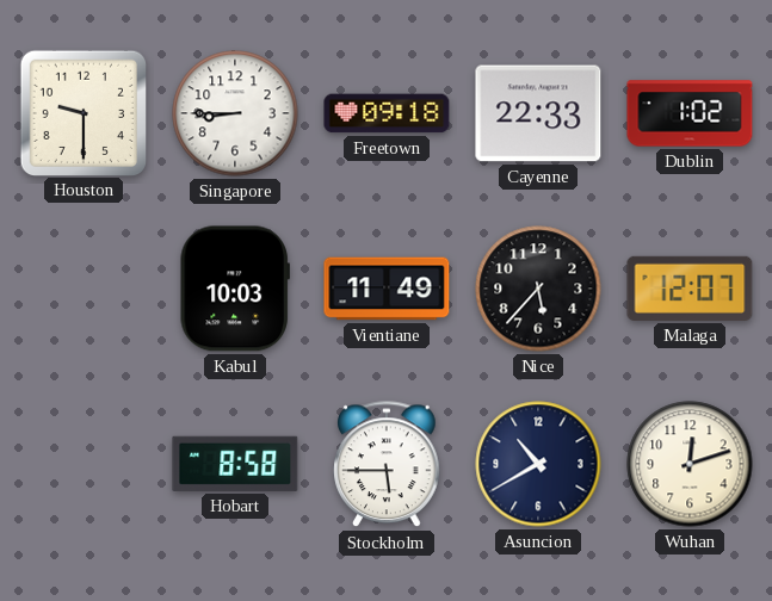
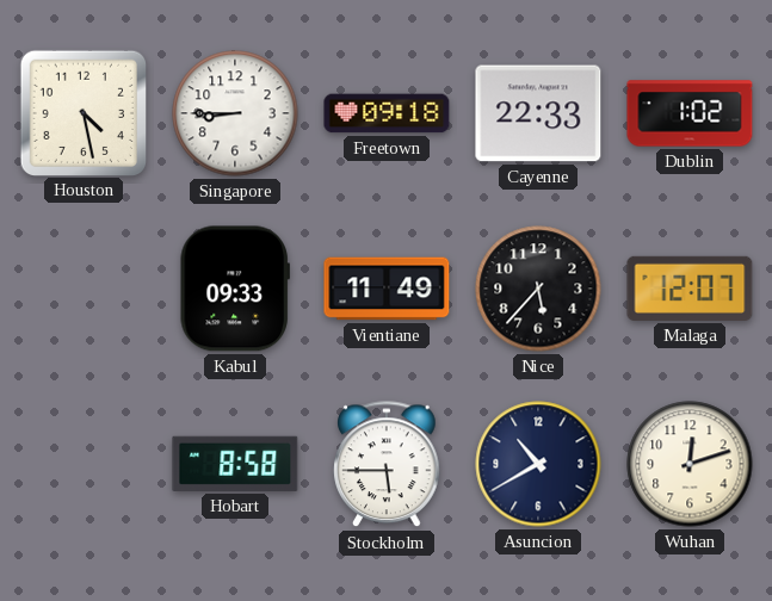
Houston: 9:30 -> 4:28 (82, 112)
Kabul: 10:03 -> 09:33 (235, 289)
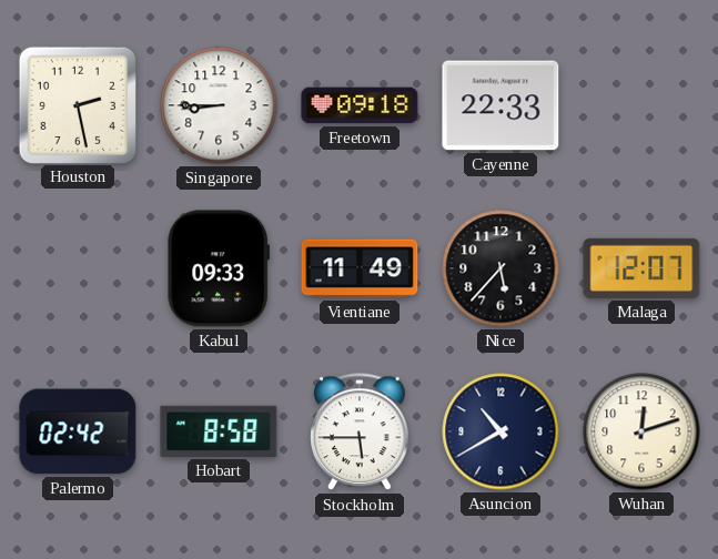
Houston: 4:28 -> 2:28 (77, 104)
Dublin: 1:02 -> none (690, 113)
Palermo: none -> 02:42 (78, 431)
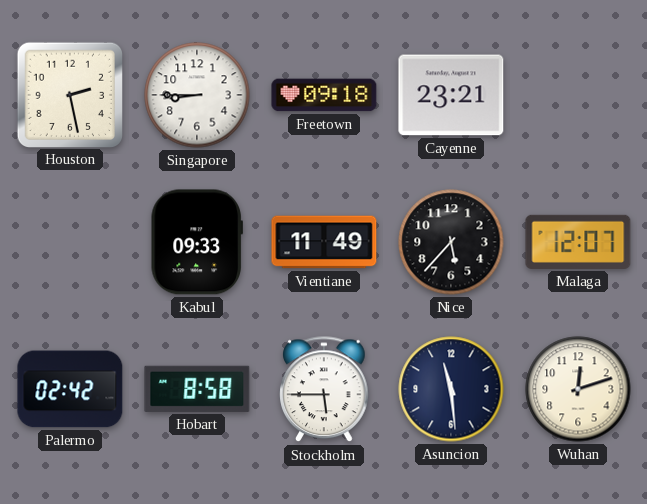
Cayenne: 22:33 -> 23:21 (451, 95)
Asuncion: 10:40 -> 11:29 (451, 389)
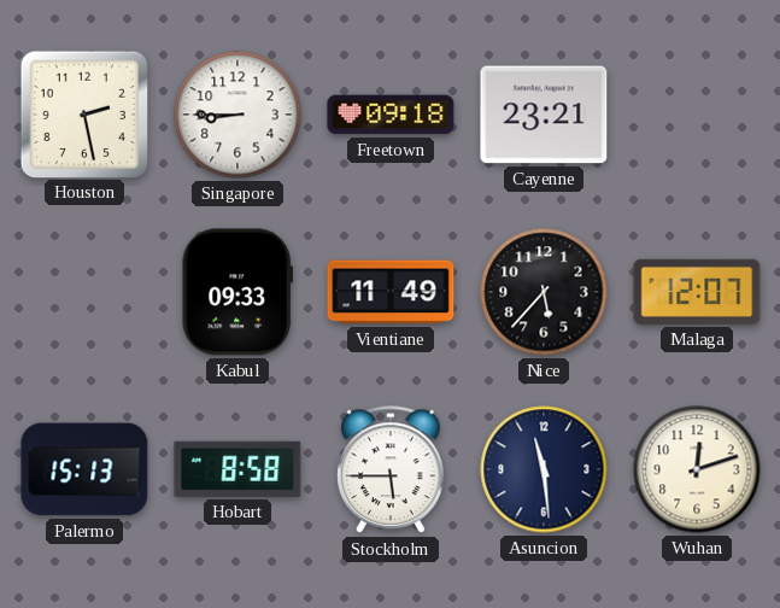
Palermo: 02:42 -> 15:13 (84, 469)
